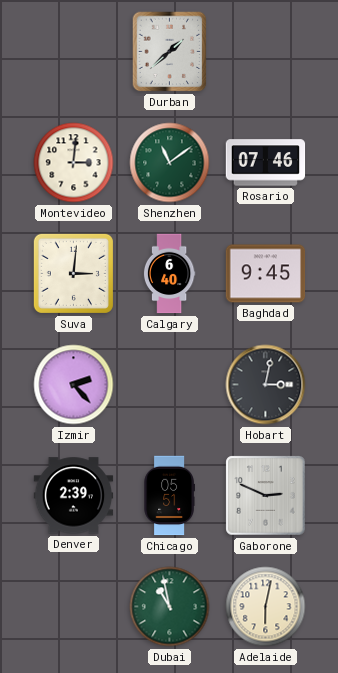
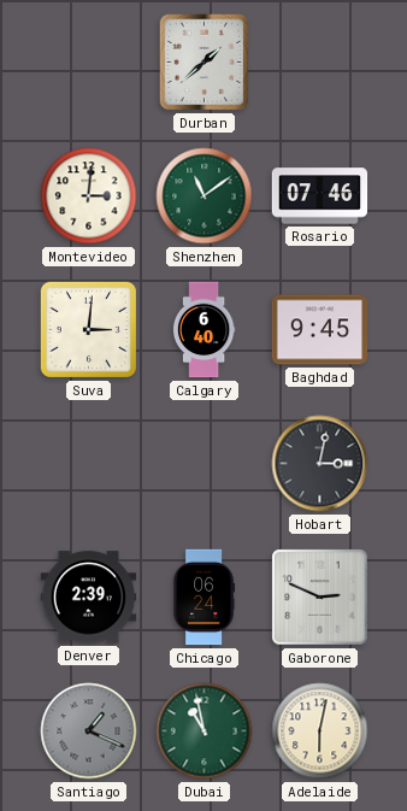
Izmir: 2:23 -> none (74, 385)
Chicago: 05:51 -> 06:24 (203, 598)
Santiago: none -> 1:19 (89, 731)
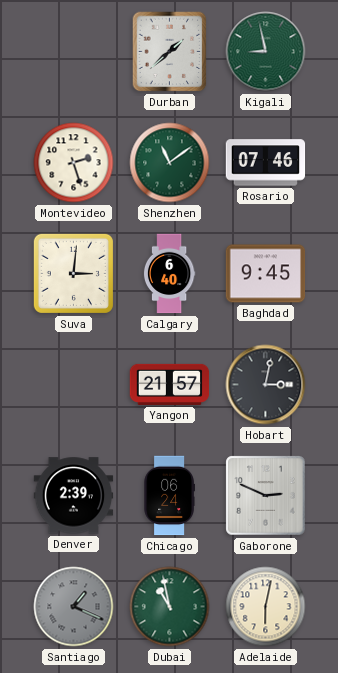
Kigali: none -> 8:58 (266, 52)
Montevideo: 3:01 -> 2:27 (74, 163)
Yangon: none -> 21:57 (170, 384)
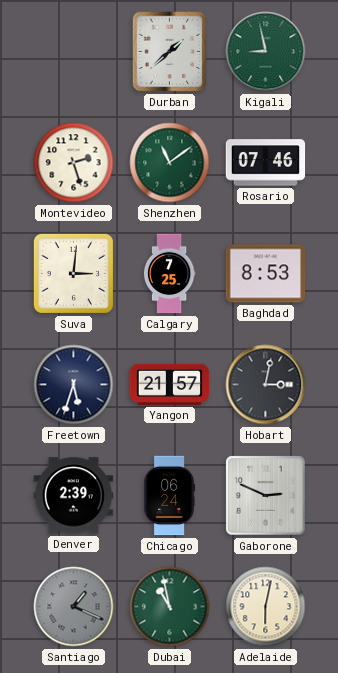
Calgary: 6:40 -> 7:25 (169, 274)
Baghdad: 9:45 -> 8:53 (266, 274)
Freetown: none -> 5:33 (74, 385)
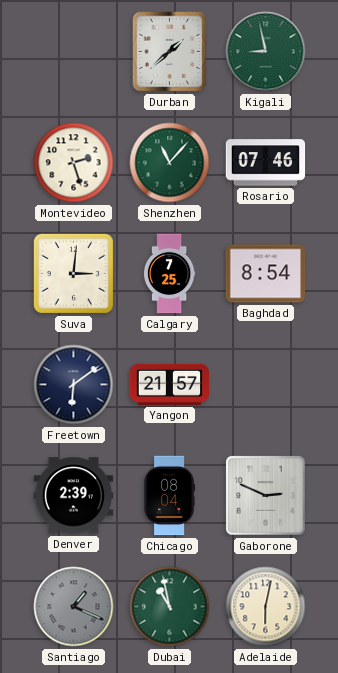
Shenzhen: 11:09 -> 11:07 (170, 163)
Baghdad: 8:53 -> 8:54 (266, 274)
Freetown: 5:33 -> 6:09 (74, 385)
Hobart: 3:02 -> none (266, 385)
Chicago: 06:24 -> 08:04 (169, 496)
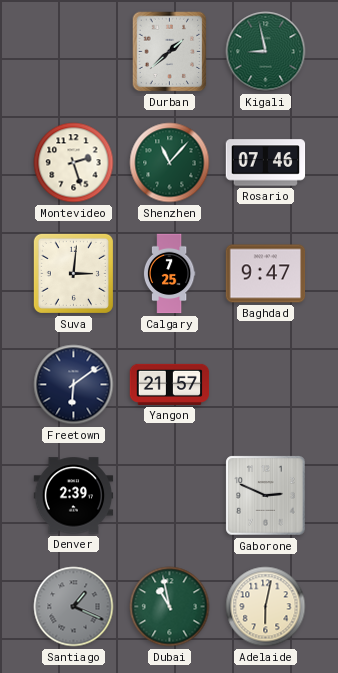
Baghdad: 8:54 -> 9:47 (266, 274)
Chicago: 08:04 -> none (169, 496)
